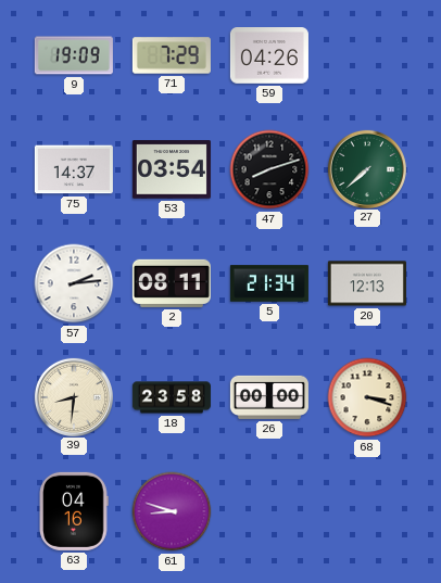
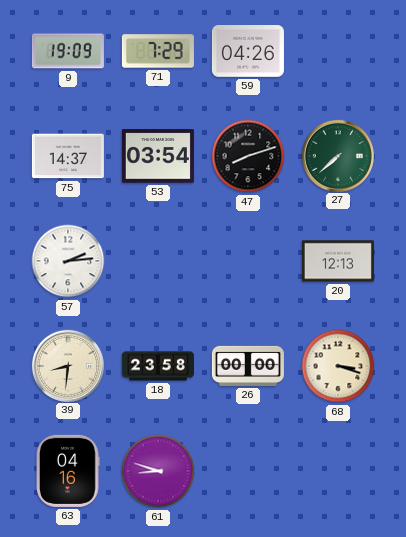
2: 08:11 -> none (172, 283)
5: 21:34 -> none (269, 283)
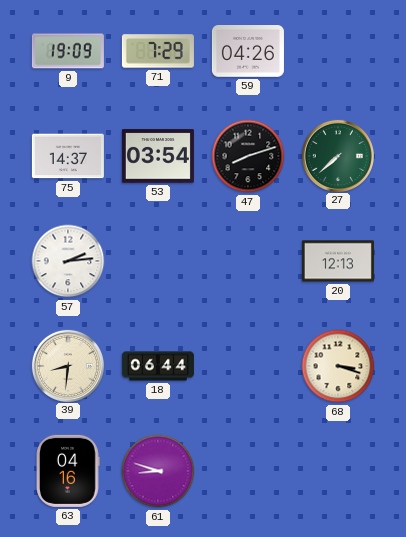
18: 23:58 -> 06:44 (158, 366)
26: 00:00 -> none (248, 366)
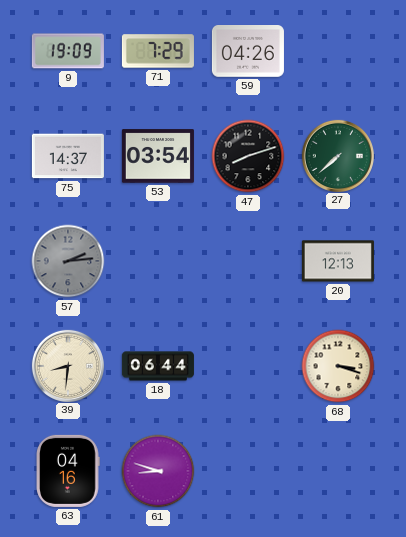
57 dial: white -> grey (68, 261)
